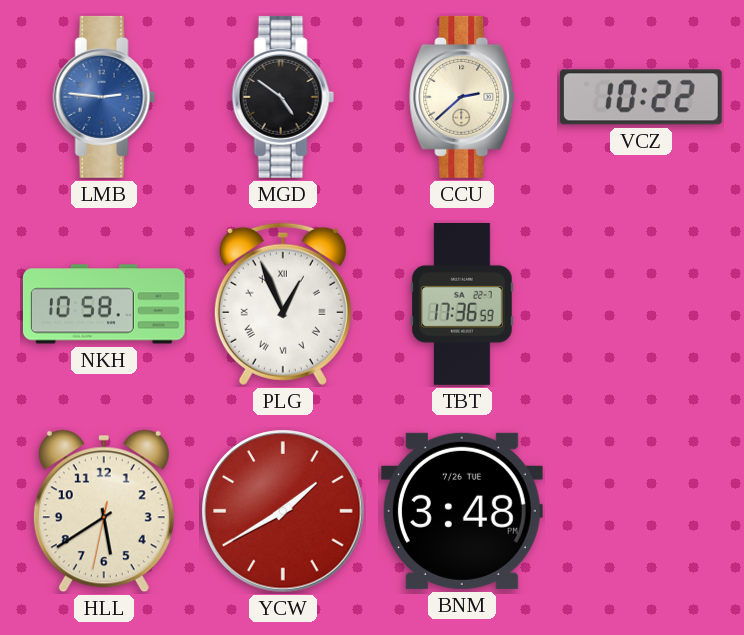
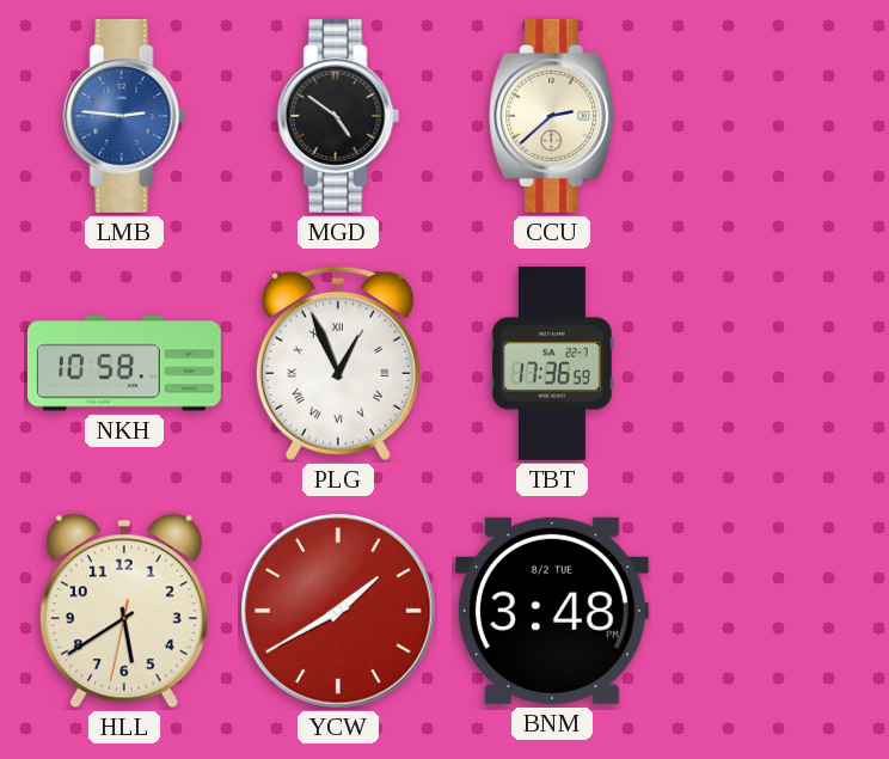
VCZ: 10:22 -> none (641, 97)
BNM date: 7/26 TUE -> 8/2 TUE (552, 611)
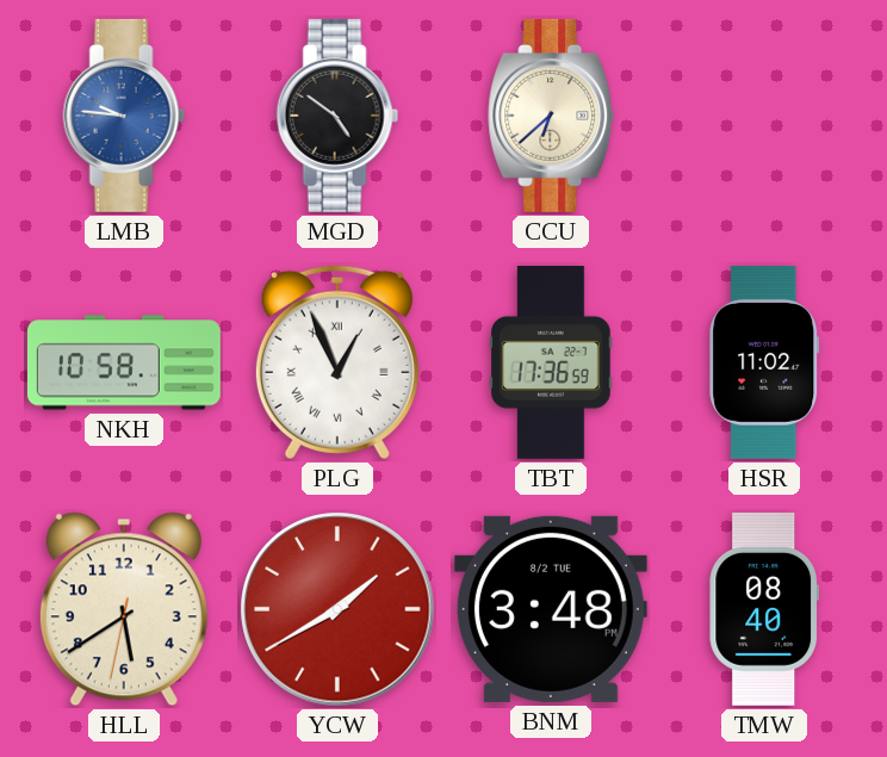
LMB: 2:46 -> 9:46 (124, 116)
CCU: 2:38 -> 6:38 (552, 116)
HSR: none -> 11:02 (764, 362)
TMW: none -> 08:40 (764, 609)
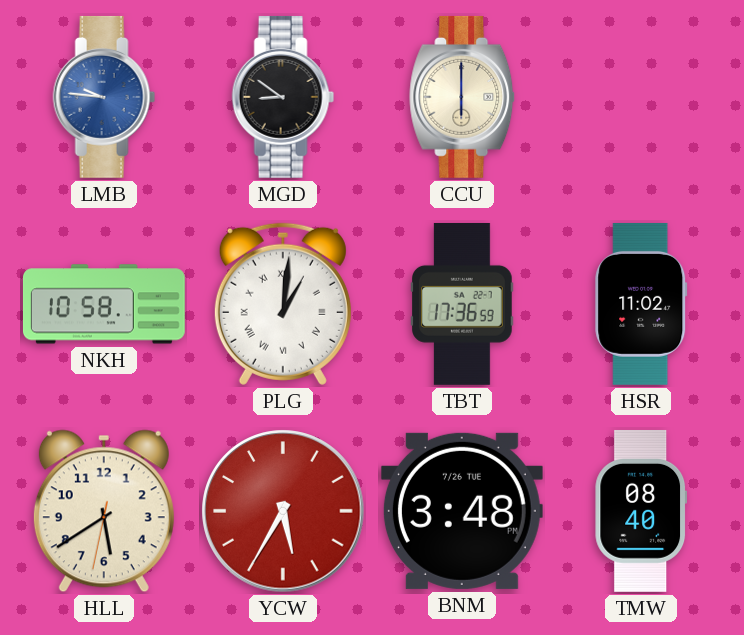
MGD: 4:51 -> 8:51 (283, 97)
CCU: 6:38 -> 6:00 (463, 97)
PLG: 12:56 -> 1:01 (283, 304)
YCW: 1:40 -> 5:35 (283, 511)
BNM date: 8/2 TUE -> 7/26 TUE (462, 511)
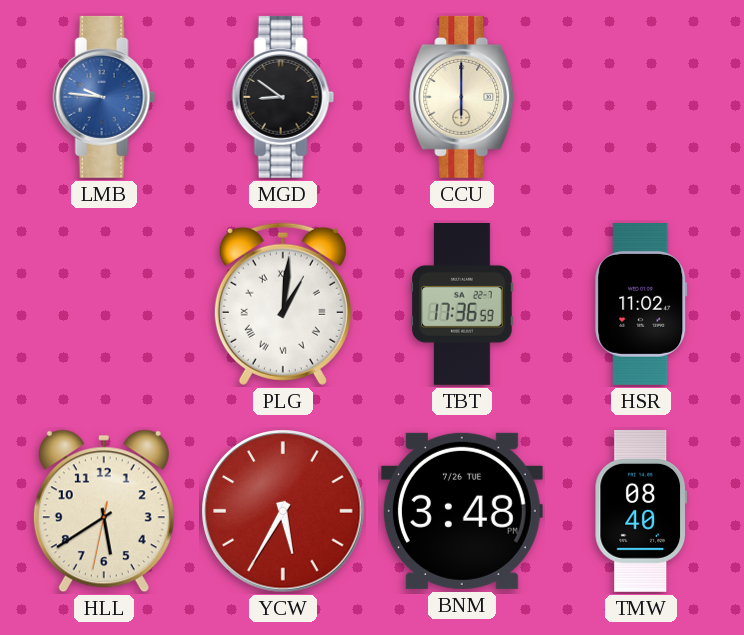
NKH: 10:58 -> none (104, 304)
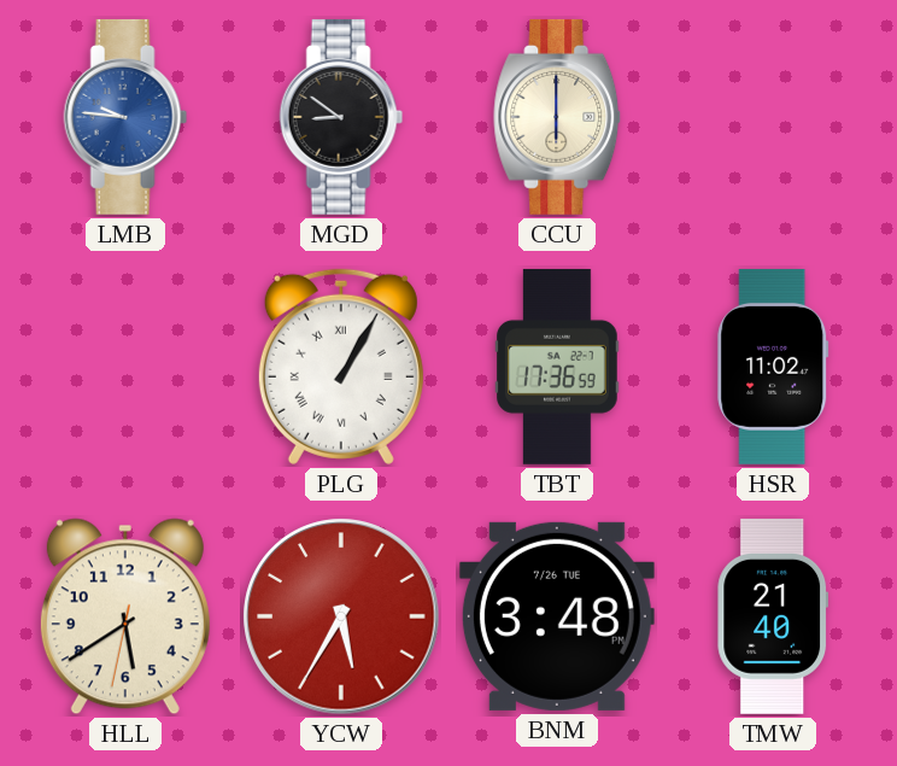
PLG: 1:01 -> 1:05 (341, 367)
TMW: 08:40 -> 21:40 (773, 616)
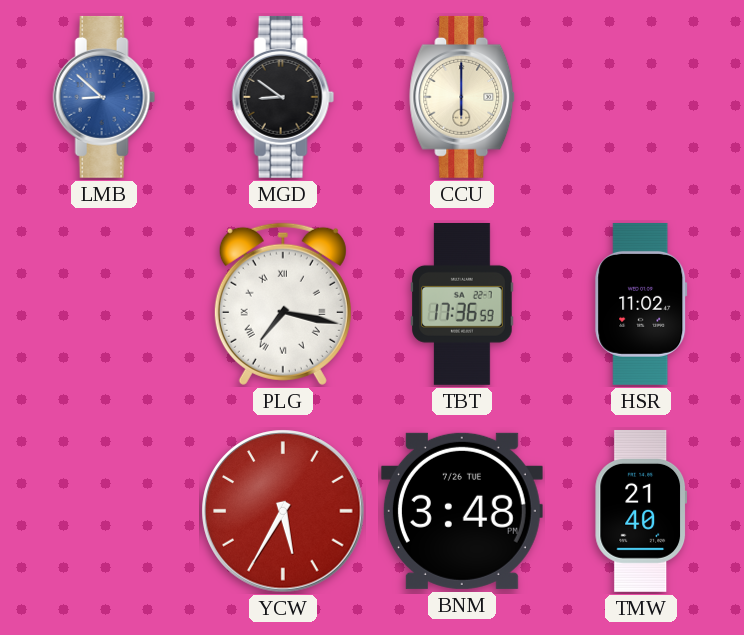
LMB: 9:46 -> 8:52 (104, 97)
PLG: 1:05 -> 7:17 (283, 304)
HLL: 5:39 -> none (125, 616)
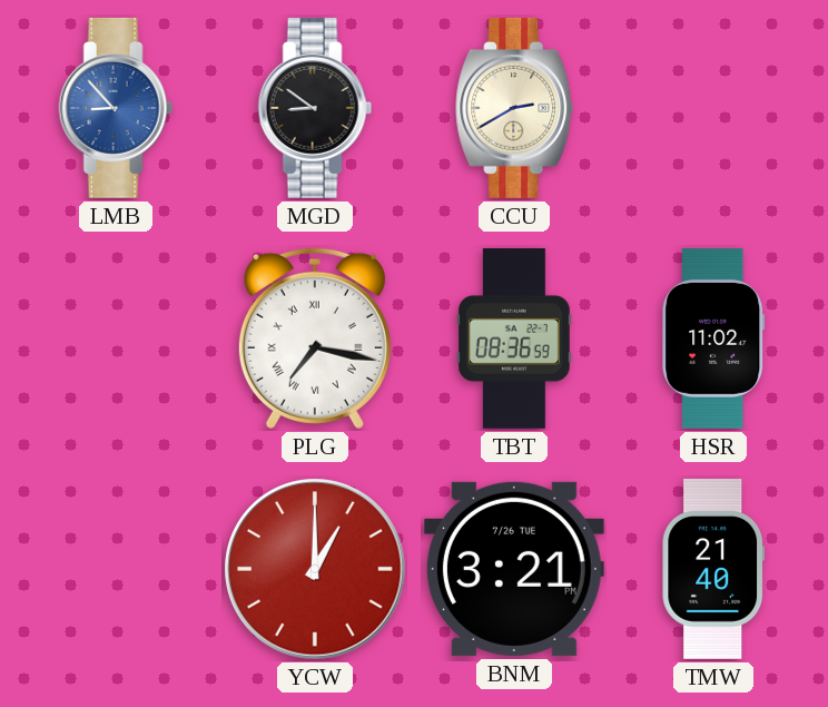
LMB: 8:52 -> 8:53 (116, 108)
CCU: 6:00 -> 2:40 (515, 108)
TBT: 17:36 -> 08:36 (515, 338)
YCW: 5:35 -> 1:00 (315, 569)
BNM: 3:48 -> 3:21 (514, 569)
